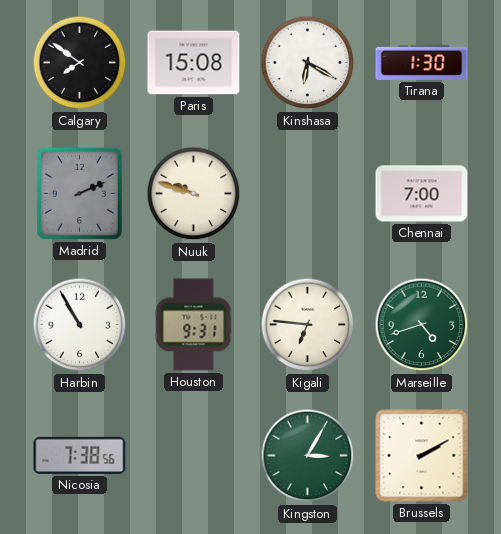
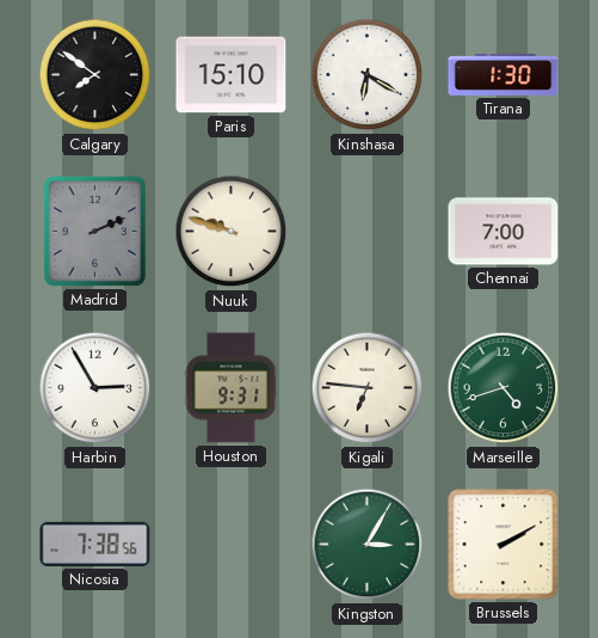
Paris: 15:08 -> 15:10 (232, 75)
Harbin: 10:55 -> 2:55 (95, 388)
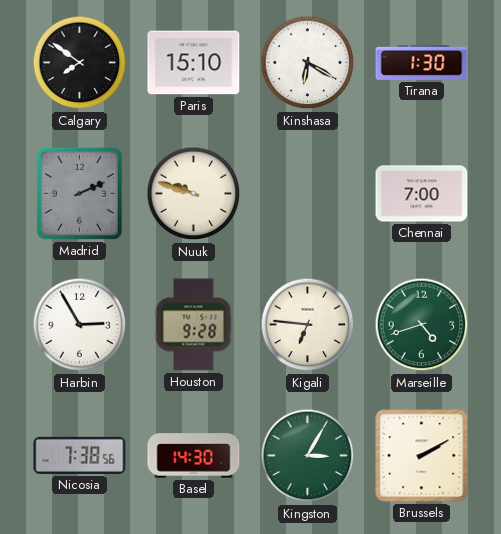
Houston: 9:31 -> 9:28 (194, 325)
Basel: none -> 14:30 (194, 456)
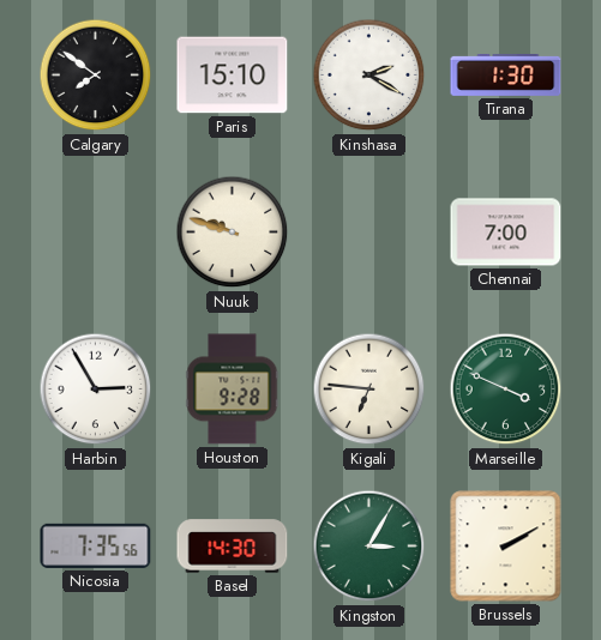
Kinshasa: 6:20 -> 2:20 (369, 76)
Madrid: 2:11 -> none (79, 193)
Marseille: 4:42 -> 3:49 (506, 390)
Nicosia: 7:38 -> 7:35 (96, 545)
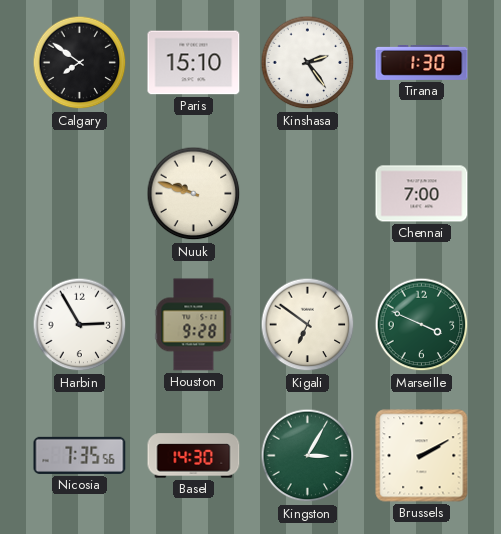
Kinshasa: 2:20 -> 2:24 (308, 63)
Kigali: 6:46 -> 6:51 (308, 325)
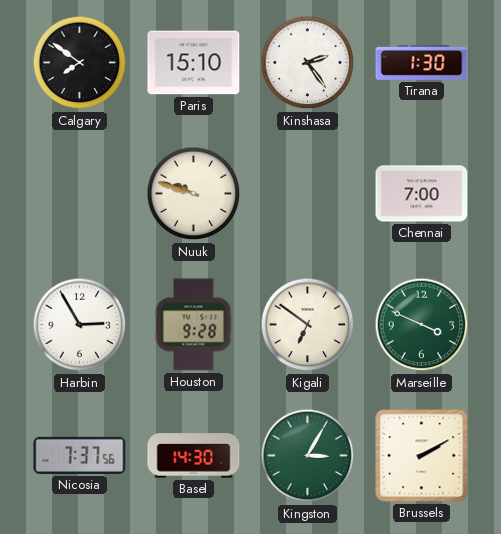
Nicosia: 7:35 -> 7:37 (80, 455)
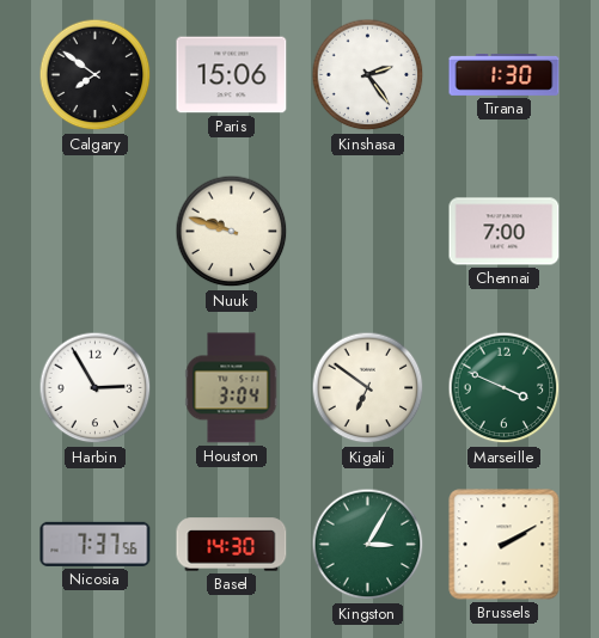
Paris: 15:10 -> 15:06 (232, 75)
Houston: 9:28 -> 3:04 (232, 388)
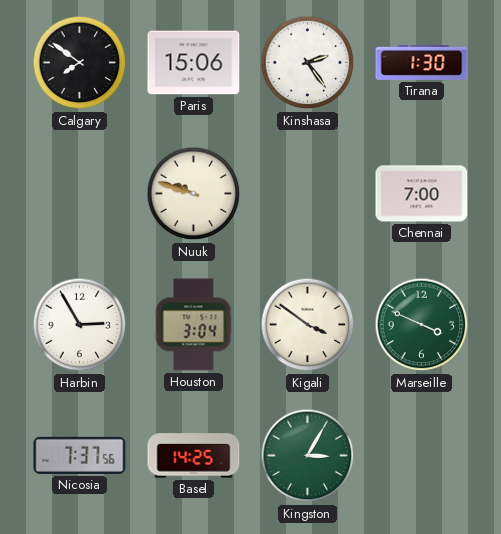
Kigali: 6:51 -> 3:51 (308, 325)
Basel: 14:30 -> 14:25 (194, 456)
Brussels: 2:10 -> none (505, 545)
